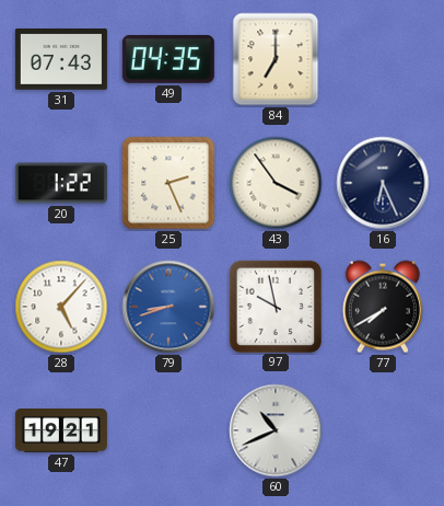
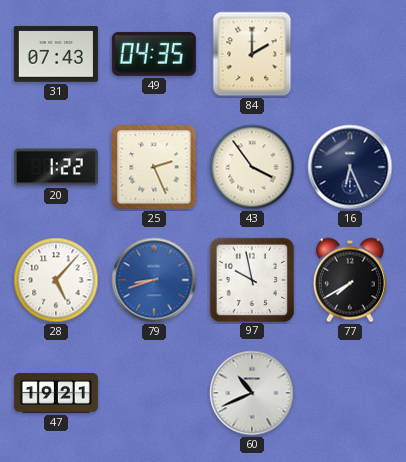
84: 7:00 -> 2:00 (252, 54)
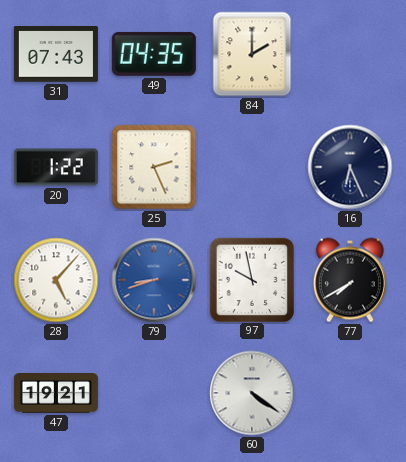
43: 3:54 -> none (252, 167)
60: 10:41 -> 4:21 (252, 393)
